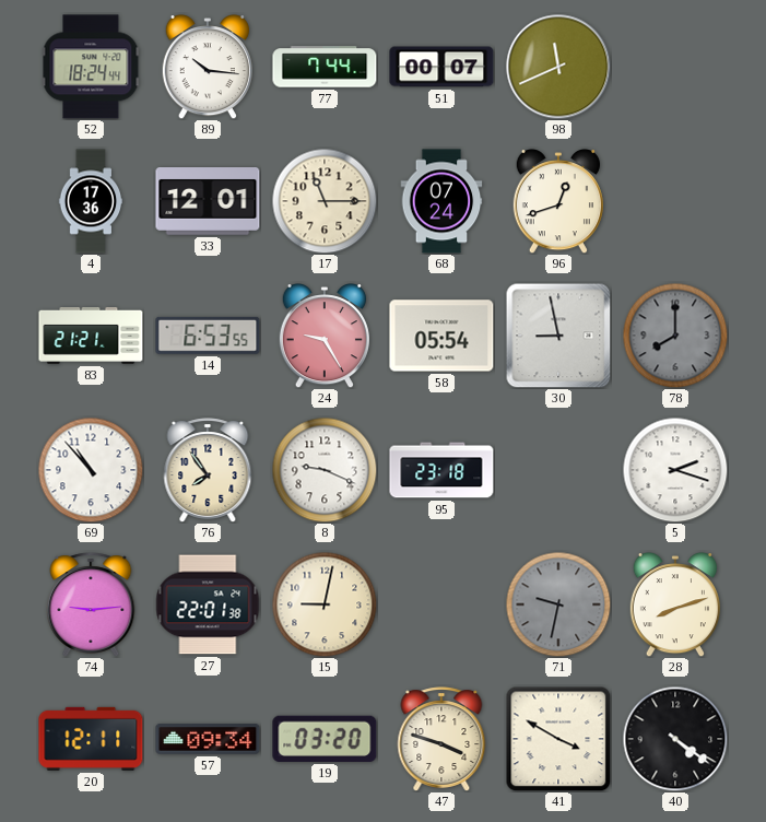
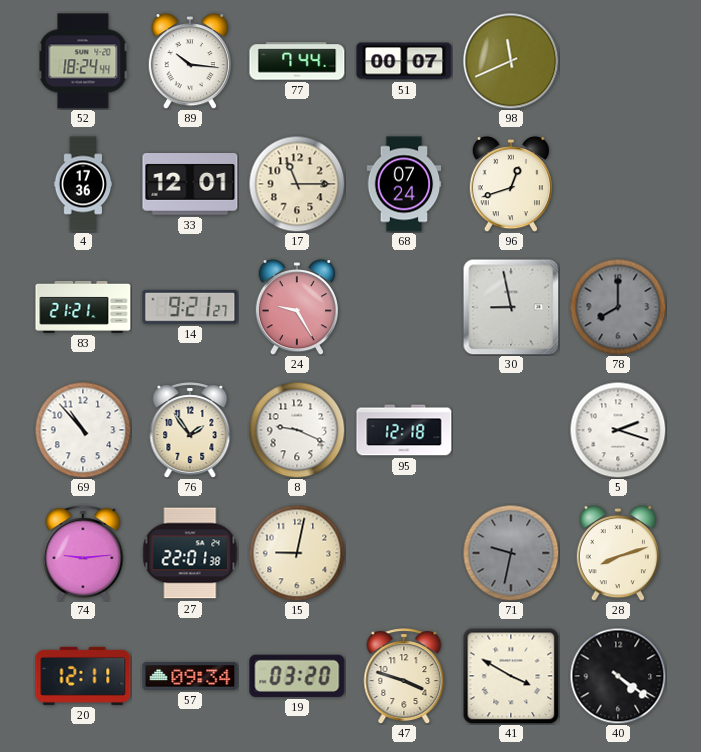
14: 6:53 -> 9:21 (190, 307)
58: 05:54 -> none (441, 336)
76: 7:54 -> 1:54 (190, 430)
95: 23:18 -> 12:18 (404, 430)
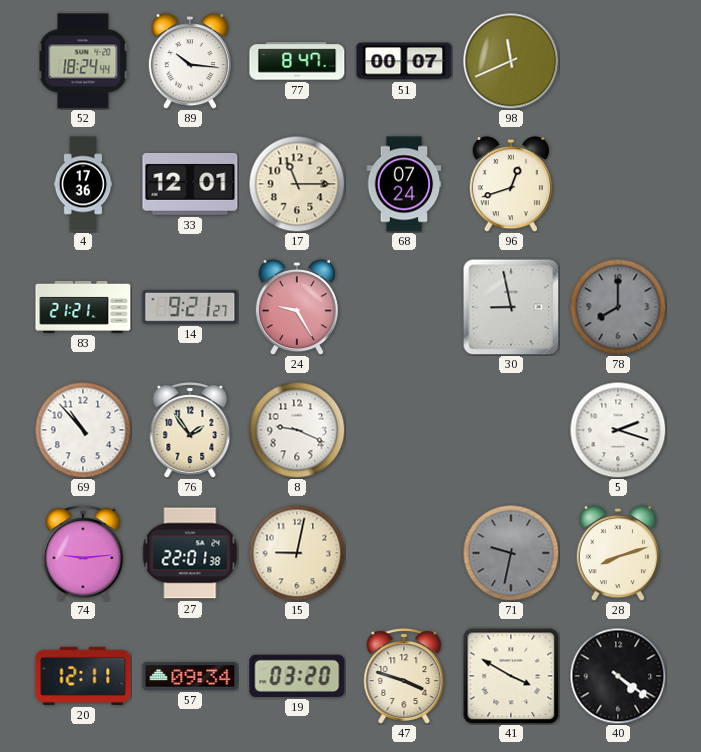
77: 7:44 -> 8:47 (297, 61)
95: 12:18 -> none (404, 430)
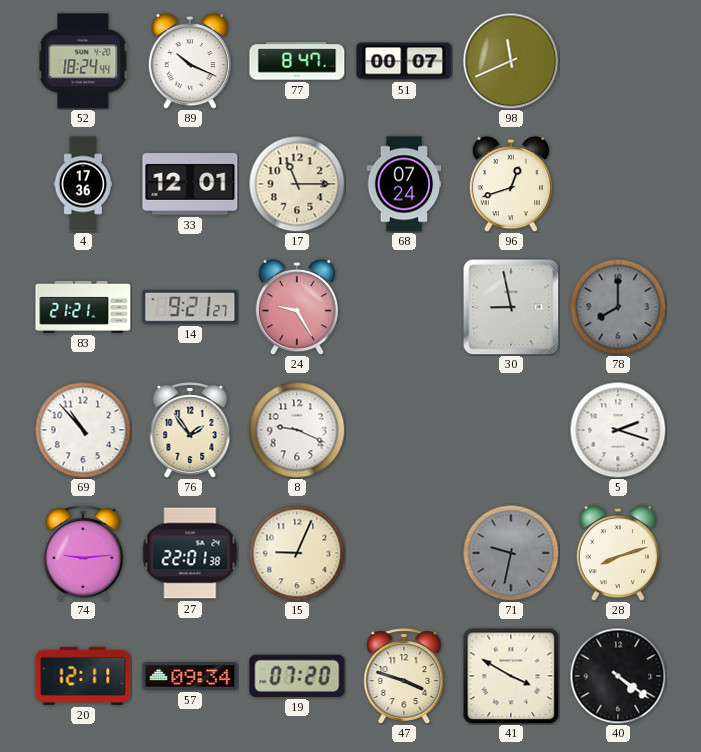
89: 10:16 -> 10:19 (190, 62)
15: 9:02 -> 9:04 (297, 553)
19: 03:20 -> 07:20 (297, 676)
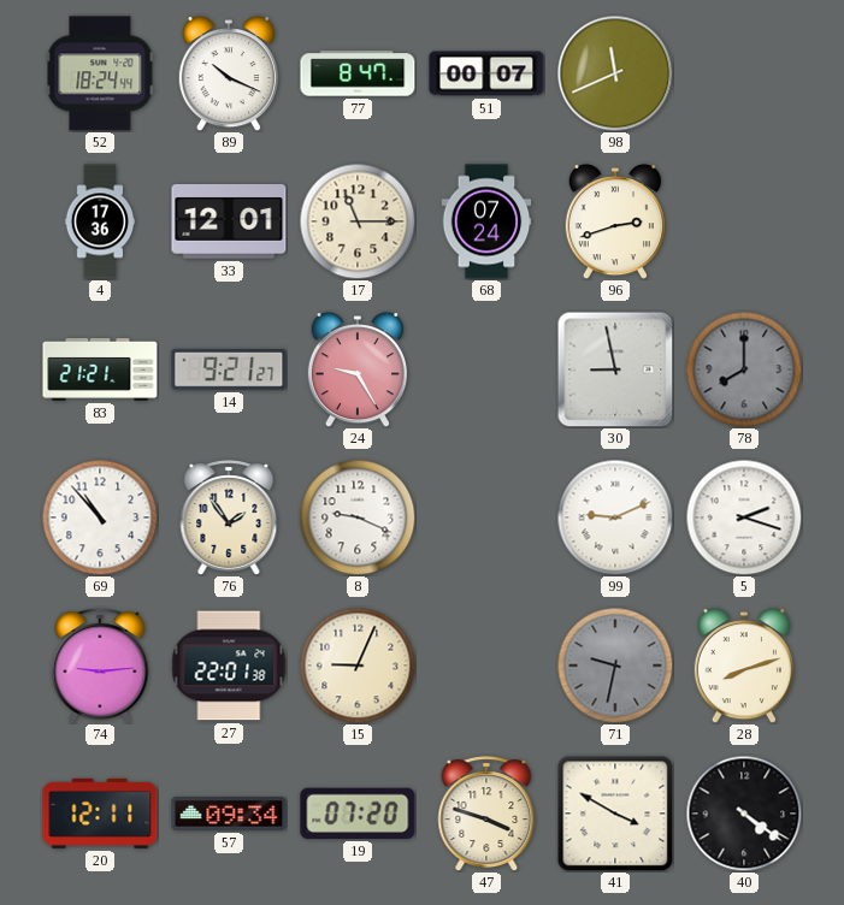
96: 12:42 -> 2:42 (615, 223)
99: none -> 9:11 (615, 517)
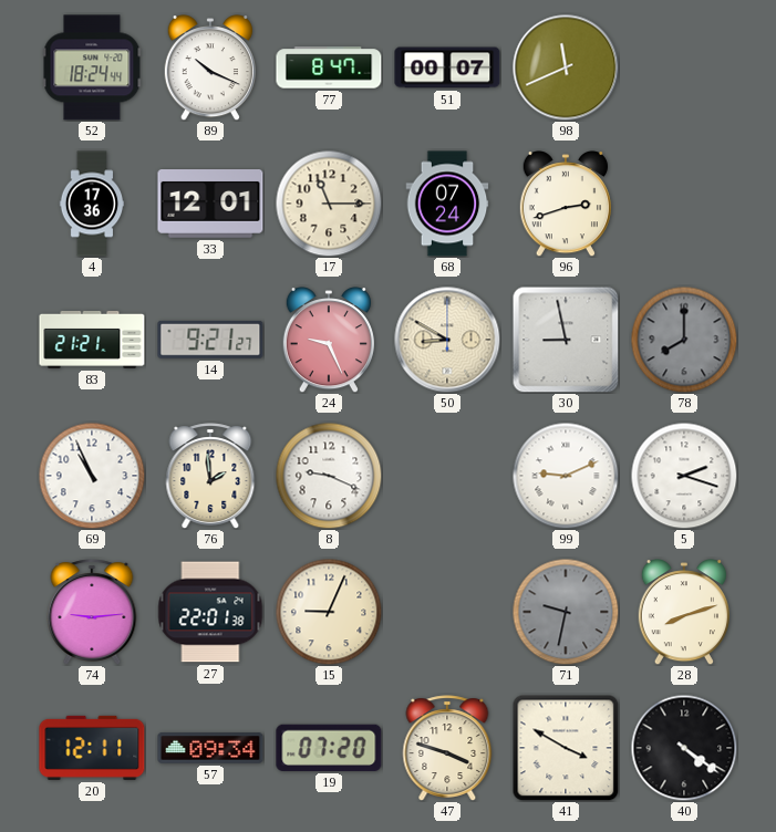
24: 9:25 -> 9:26 (329, 341)
50: none -> 8:50 (447, 340)
69: 10:53 -> 10:56 (92, 476)
76: 1:54 -> 1:59 (210, 476)
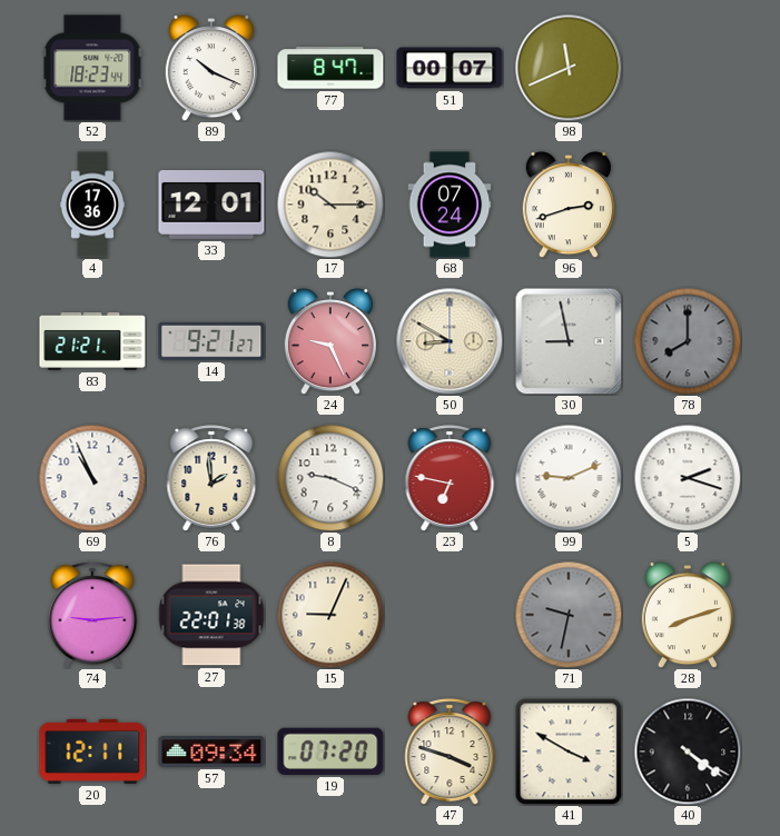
52: 18:24 -> 18:23 (92, 68)
17: 11:15 -> 10:15 (330, 205)
23: none -> 6:47 (450, 478)
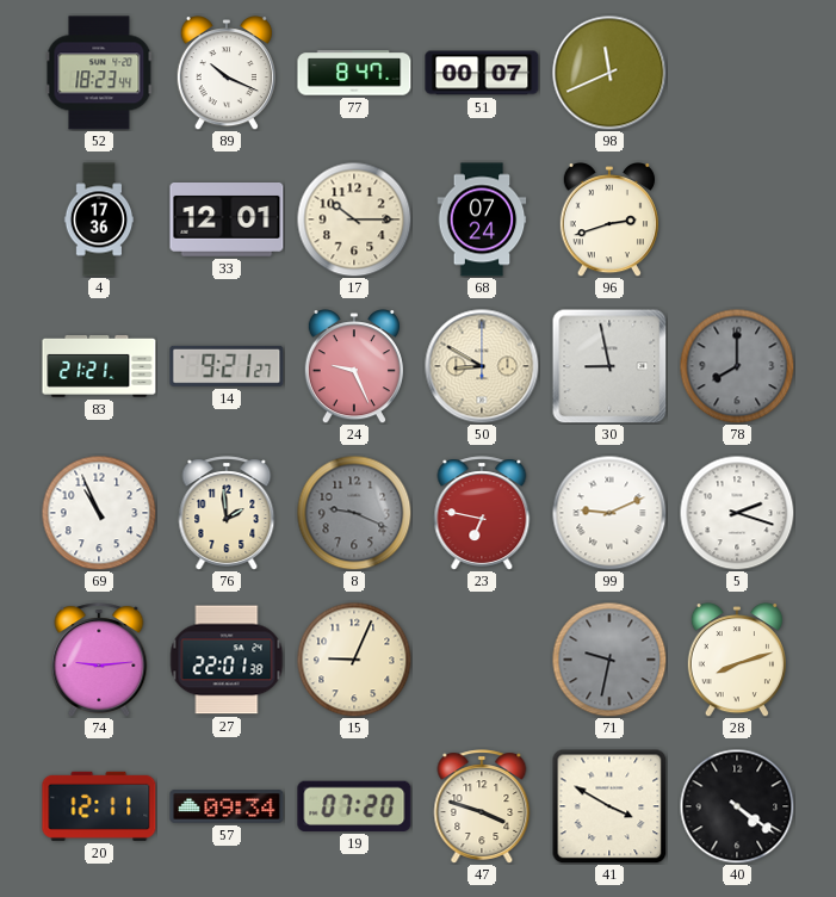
8 dial: white -> grey (354, 513)
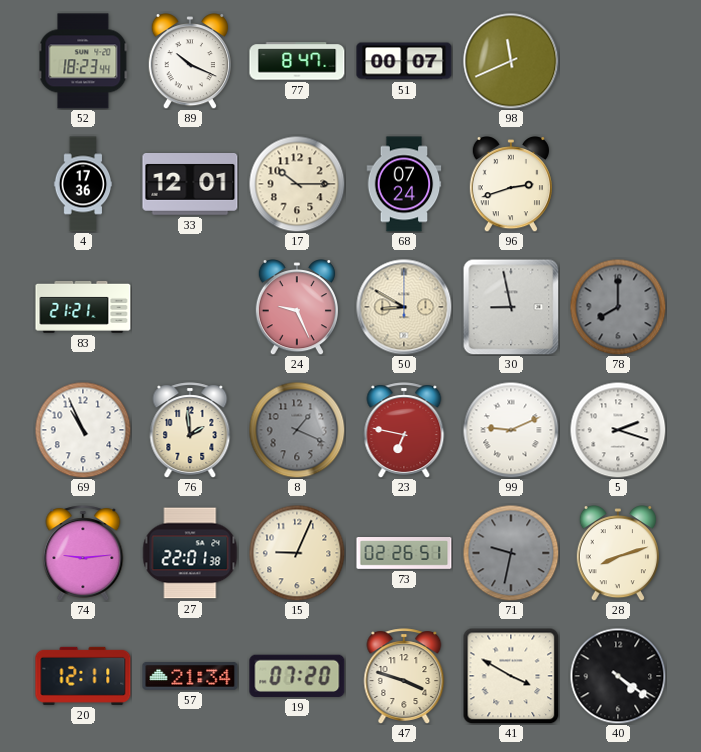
14: 9:21 -> none (227, 366)
8: 9:19 -> 1:19 (297, 430)
73: none -> 02:26 (404, 554)
57: 09:34 -> 21:34 (190, 676)
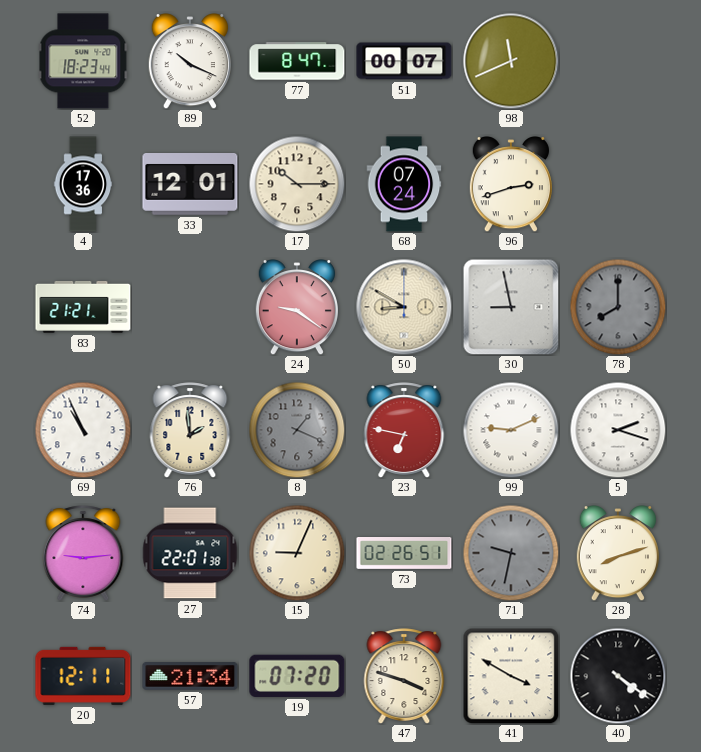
24: 9:26 -> 9:21 (297, 308)
